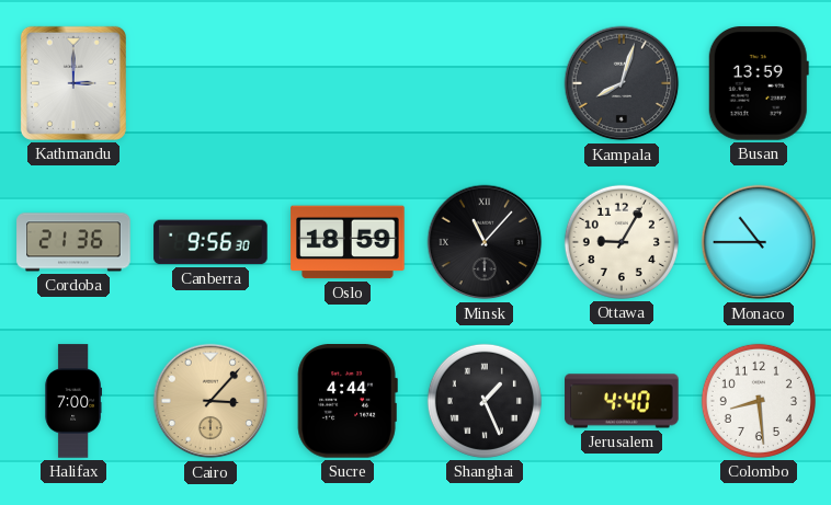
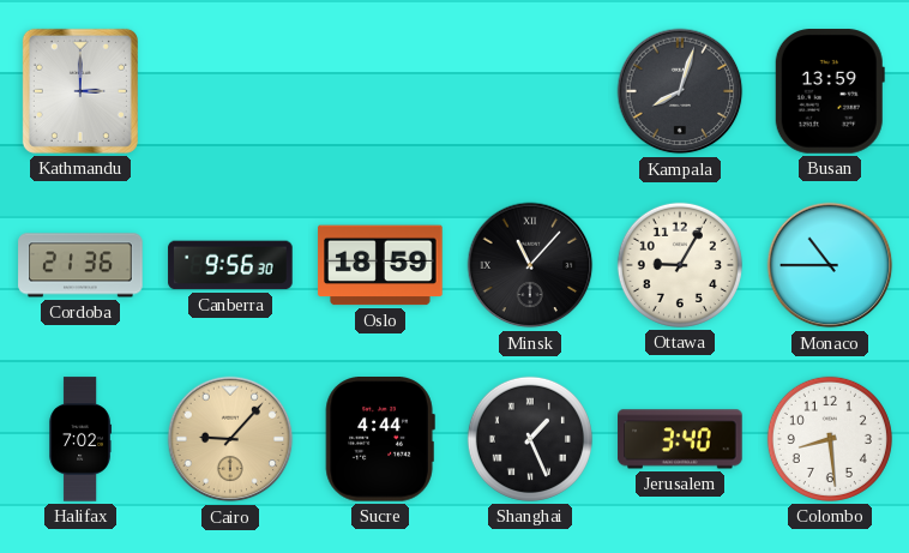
Halifax: 7:00 -> 7:02 (79, 439)
Cairo: 3:07 -> 9:07 (230, 439)
Jerusalem: 4:40 -> 3:40 (680, 439)
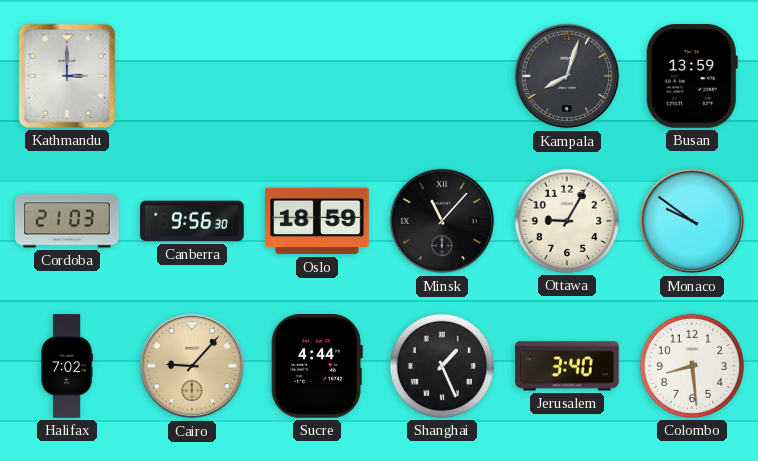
Cordoba: 21:36 -> 21:03 (67, 221)
Monaco: 10:45 -> 9:51 (692, 221)
